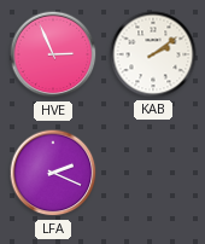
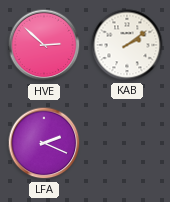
HVE: 2:56 -> 2:52 (44, 45)
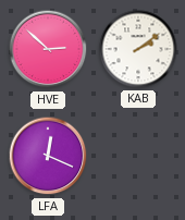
LFA: 2:19 -> 12:19 (48, 156)
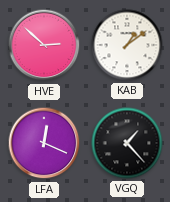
KAB: 2:09 -> 1:09 (127, 45)
VGQ: none -> 1:23 (127, 143)
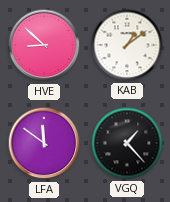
HVE: 2:52 -> 8:52 (44, 45)
LFA: 12:19 -> 11:51 (44, 143)
